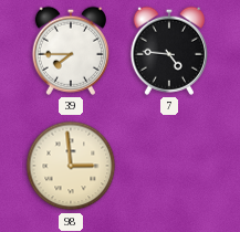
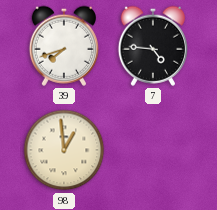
39: 7:45 -> 7:42 (63, 46)
98: 2:59 -> 12:59 (64, 150)
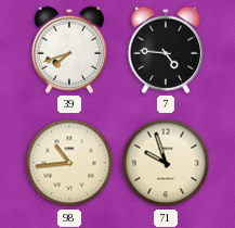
98: 12:59 -> 10:44 (69, 163)
71: none -> 9:57 (166, 163)
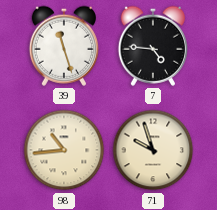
39: 7:42 -> 11:27 (63, 46)
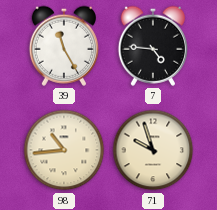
39: 11:27 -> 11:25 (63, 46)
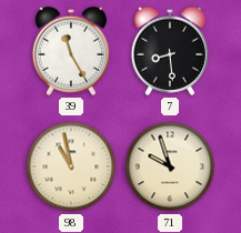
7: 4:46 -> 8:29 (169, 51)
98: 10:44 -> 10:58 (71, 166)
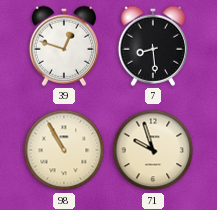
39: 11:25 -> 12:48 (63, 46)
98: 10:58 -> 10:55 (64, 150)
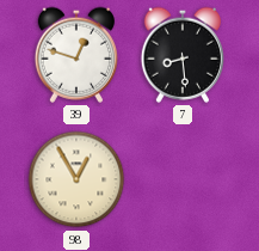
98: 10:55 -> 12:55 (76, 179)
71: 9:57 -> none (153, 150)
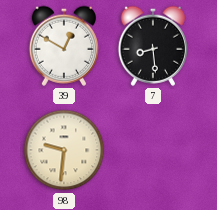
39: 12:48 -> 12:50 (63, 46)
98: 12:55 -> 9:31 (64, 150)
